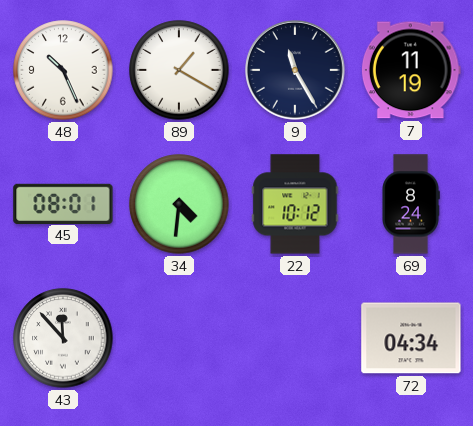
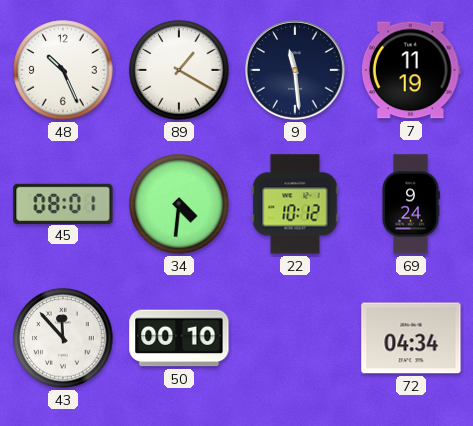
9: 11:25 -> 11:29 (296, 71)
69: 8:24 -> 9:24 (411, 204)
50: none -> 00:10 (179, 338)
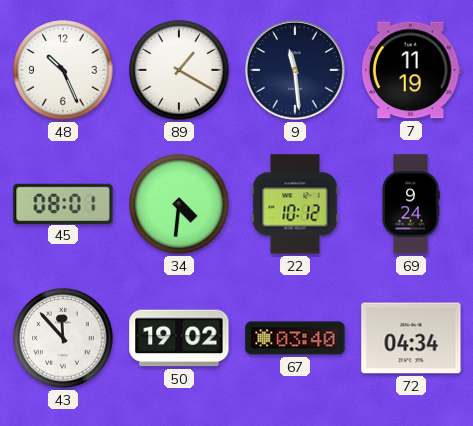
50: 00:10 -> 19:02 (179, 338)
67: none -> 03:40 (295, 338)
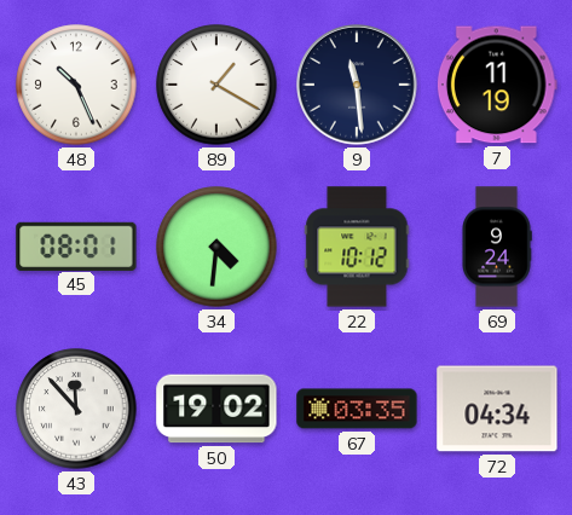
67: 03:40 -> 03:35 (357, 409)
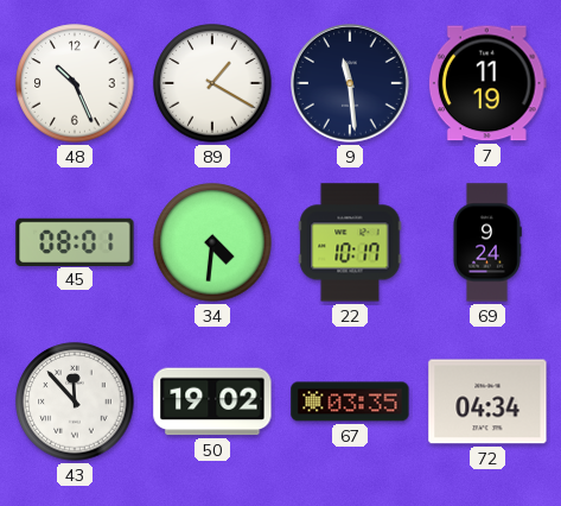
22: 10:12 -> 10:17 (350, 242)
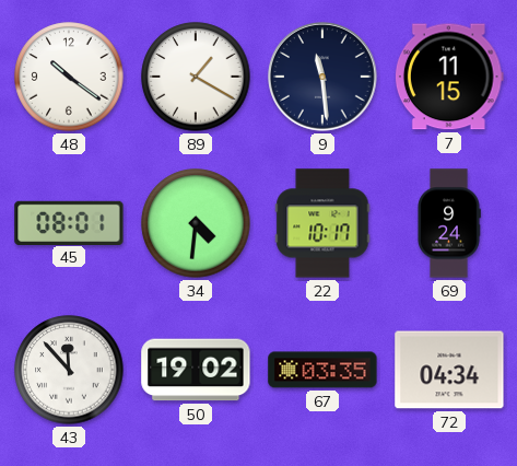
48: 10:26 -> 10:21 (69, 77)
7: 11:19 -> 11:15 (449, 77)
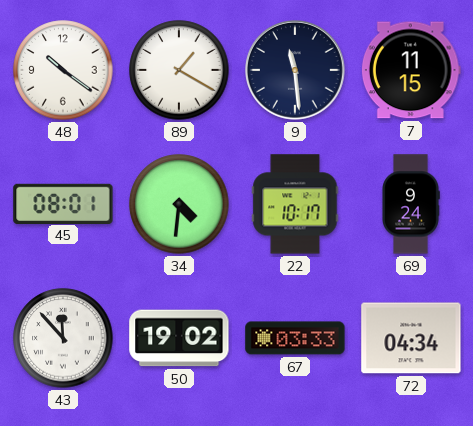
67: 03:35 -> 03:33 (295, 338)
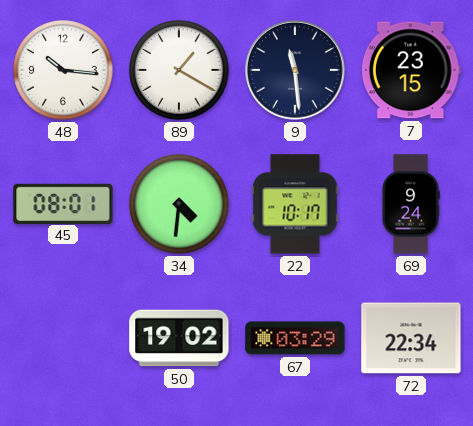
48: 10:21 -> 10:16 (63, 70)
7: 11:15 -> 23:15 (411, 70)
43: 11:53 -> none (63, 338)
67: 03:33 -> 03:29 (295, 338)
72: 04:34 -> 22:34 (411, 338)
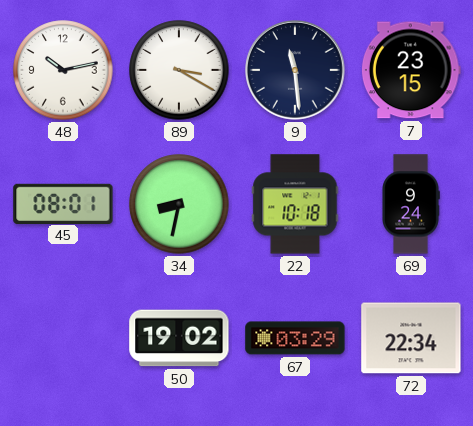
48: 10:16 -> 10:13 (63, 70)
89: 1:20 -> 3:20 (179, 70)
34: 4:31 -> 8:32 (179, 204)
22: 10:17 -> 10:18 (295, 204)
